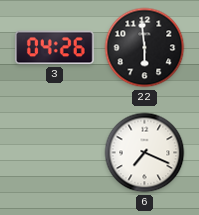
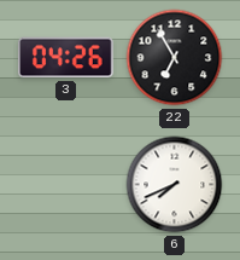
22: 5:59 -> 6:55 (175, 58)
6: 7:19 -> 7:41 (175, 185)
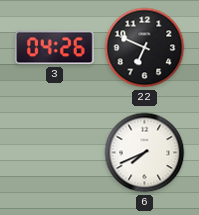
22: 6:55 -> 6:49 (145, 48)
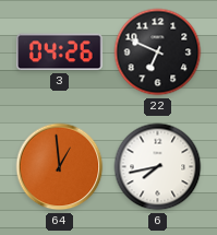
64: none -> 12:59 (60, 167)
6: 7:41 -> 7:43 (158, 167)
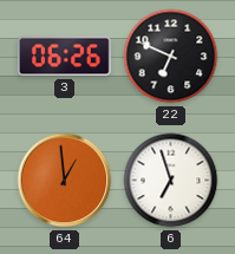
3: 04:26 -> 06:26 (64, 57)
6: 7:43 -> 6:57 (171, 181)
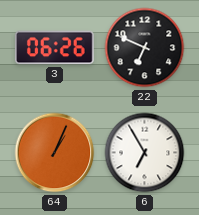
64: 12:59 -> 1:04 (55, 153)
6: 6:57 -> 6:55 (145, 153)
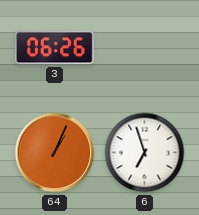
22: 6:49 -> none (145, 48)
6: 6:55 -> 6:57 (145, 153)
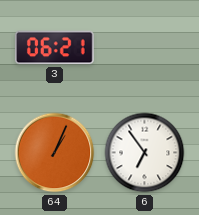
3: 06:26 -> 06:21 (54, 48)
6: 6:57 -> 6:54 (145, 153)
